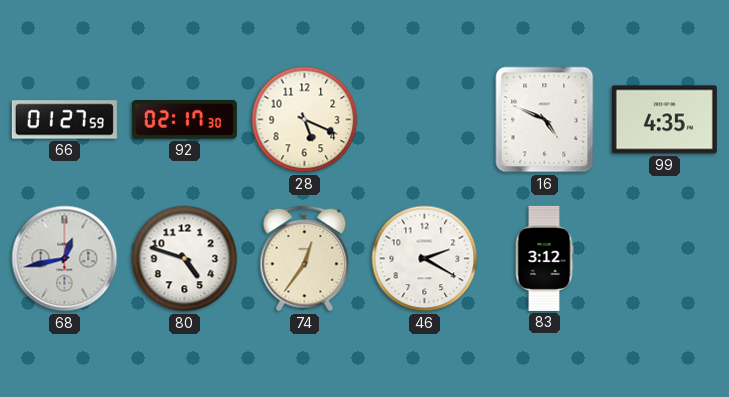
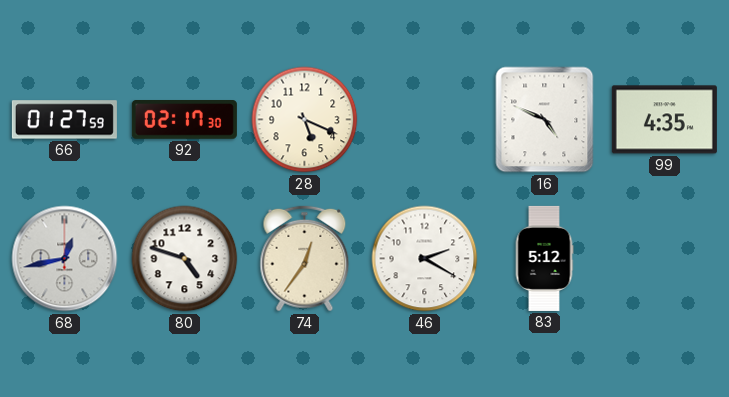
83: 3:12 -> 5:12 (544, 258)
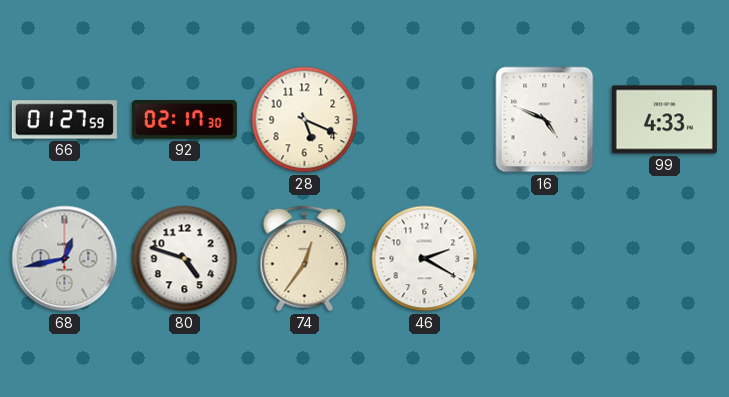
99: 4:35 -> 4:33 (664, 120)
83: 5:12 -> none (544, 258)
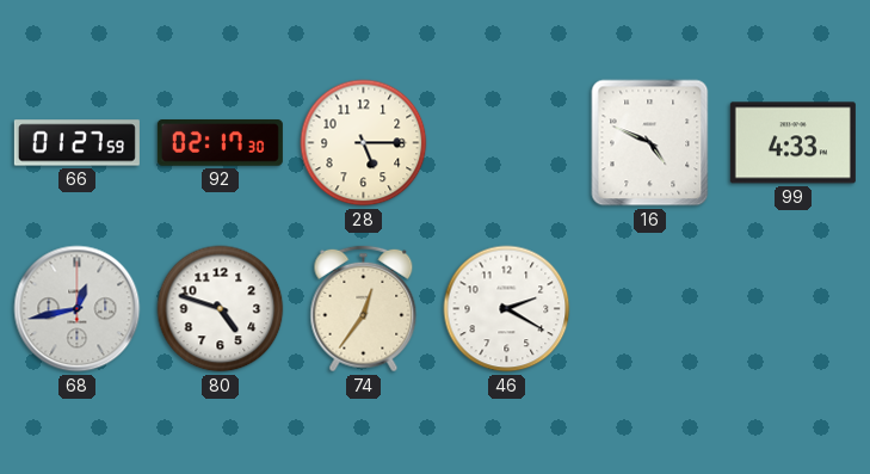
28: 5:19 -> 5:15 (364, 143)
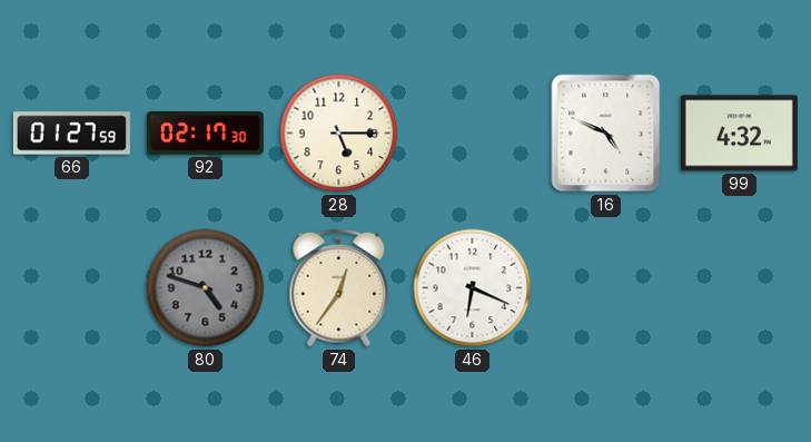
99: 4:33 -> 4:32 (739, 134)
68: 12:43 -> none (78, 309)
80 dial: white -> grey (206, 288)
46: 2:20 -> 6:19 (473, 288)
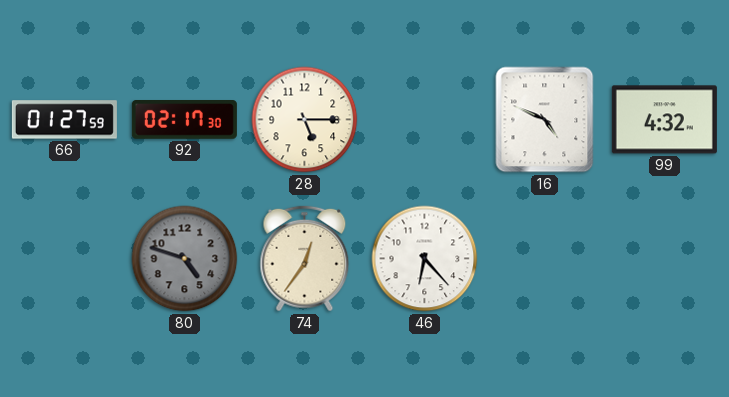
46: 6:19 -> 6:23 (425, 259)
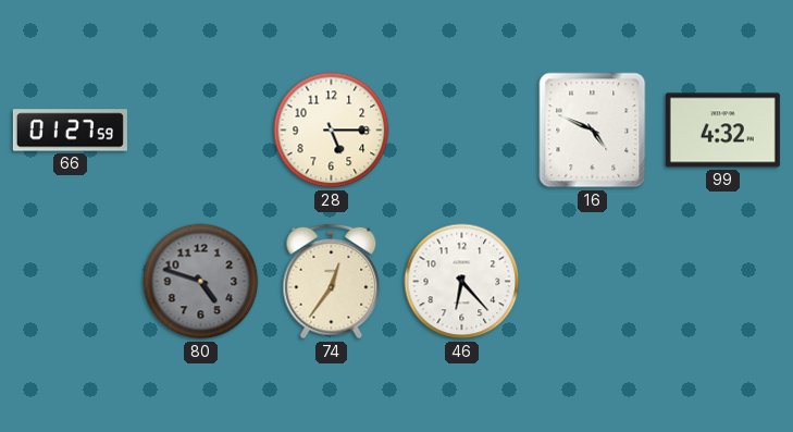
92: 02:17 -> none (184, 120)
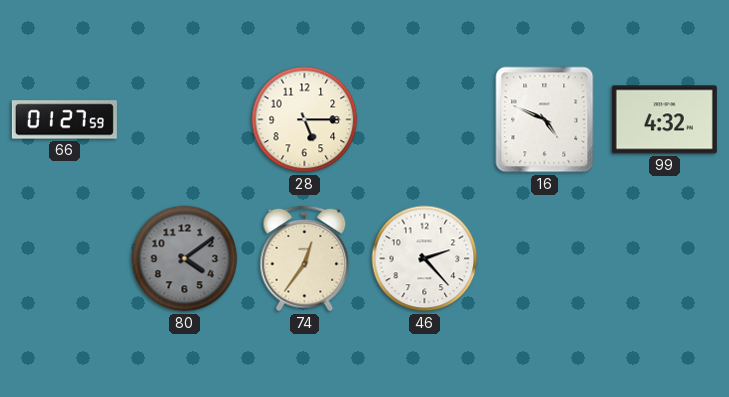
80: 4:48 -> 4:09 (185, 259)
46: 6:23 -> 2:23 (425, 259)
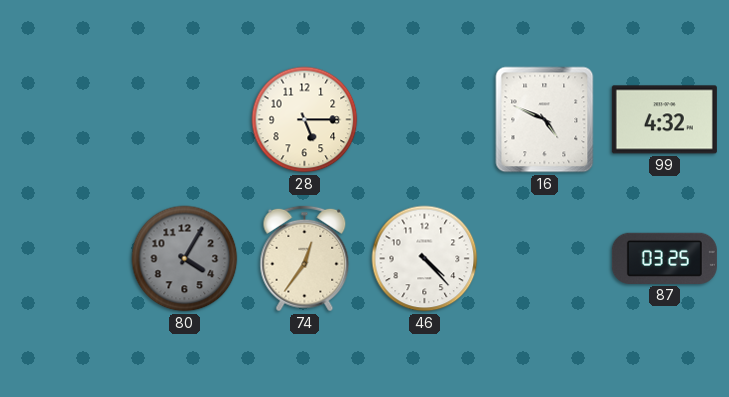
66: 01:27 -> none (64, 120)
80: 4:09 -> 4:05 (185, 259)
46: 2:23 -> 4:23 (425, 259)
87: none -> 03:25 (664, 258)
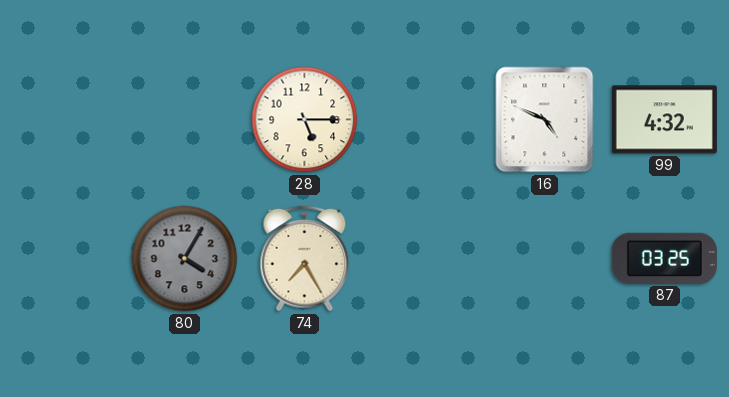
74: 12:36 -> 7:25 (305, 259)
46: 4:23 -> none (425, 259)
